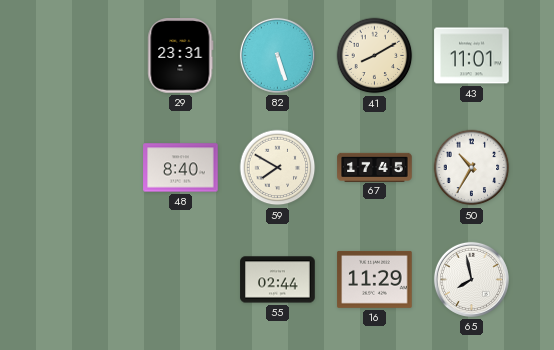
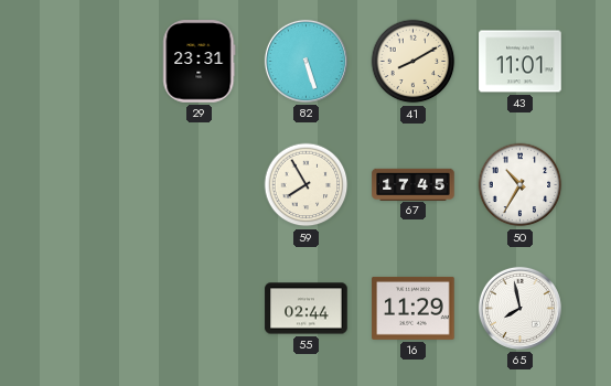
48: 8:40 -> none (181, 168)
59: 7:50 -> 7:55 (307, 185)
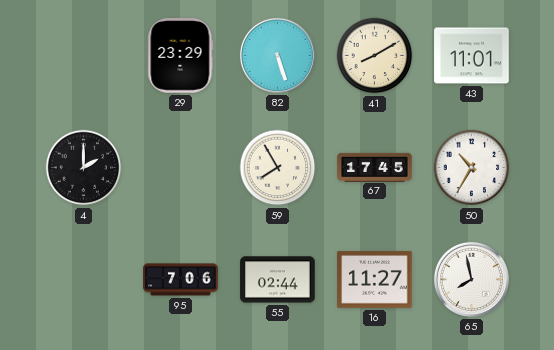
29: 23:31 -> 23:29 (181, 56)
4: none -> 2:00 (84, 168)
95: none -> 7:06 (181, 280)
16: 11:29 -> 11:27 (375, 279)
